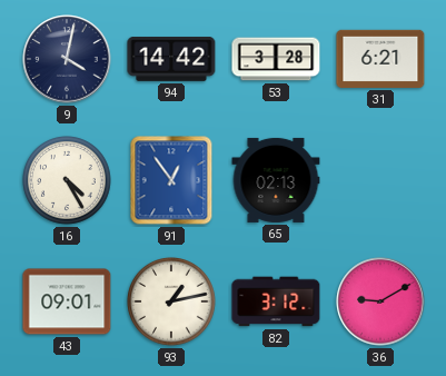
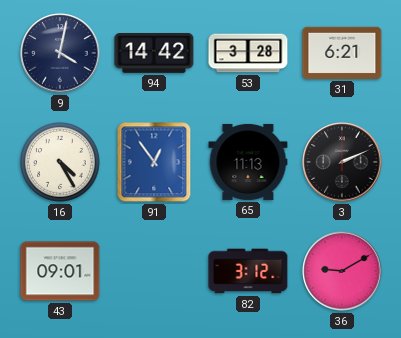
65: 02:13 -> 11:13 (248, 162)
3: none -> 2:11 (342, 162)
93: 1:13 -> none (172, 303)
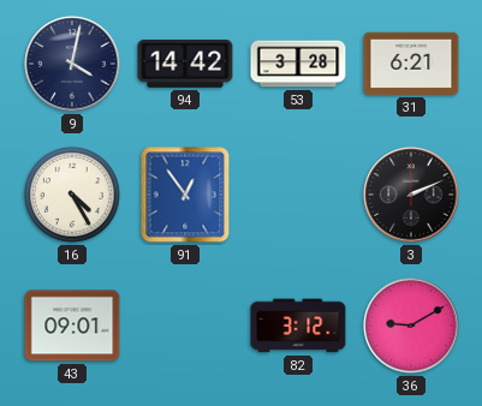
65: 11:13 -> none (248, 162)
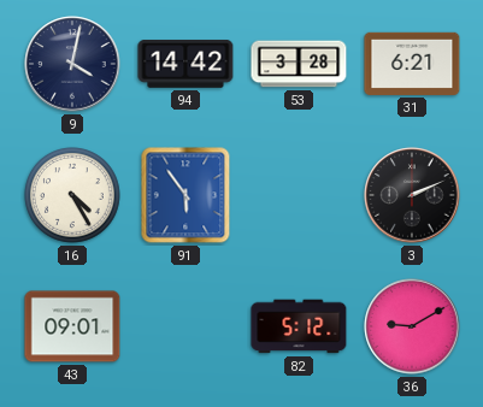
91: 12:54 -> 5:54 (185, 195)
82: 3:12 -> 5:12 (299, 326)
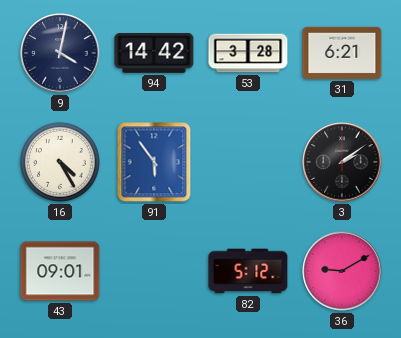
3: 2:11 -> 2:09 (342, 162)
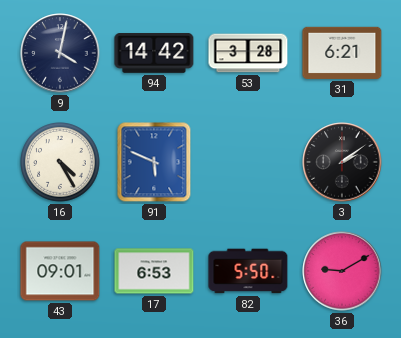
91: 5:54 -> 5:49 (154, 162)
17: none -> 6:53 (154, 271)
82: 5:12 -> 5:50 (248, 271)
